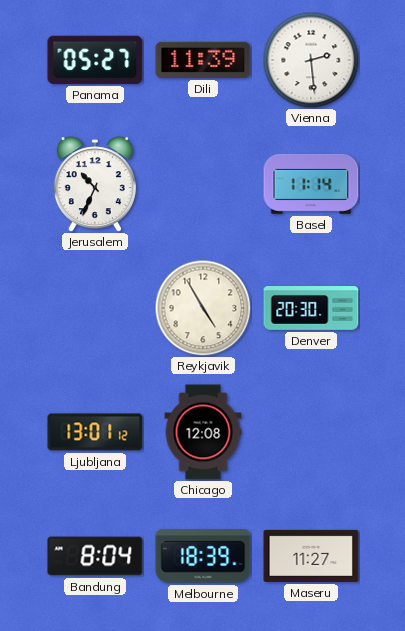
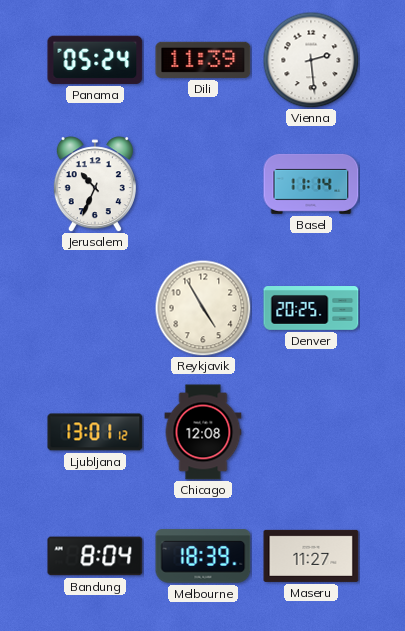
Panama: 05:27 -> 05:24 (95, 60)
Denver: 20:30 -> 20:25 (311, 309)
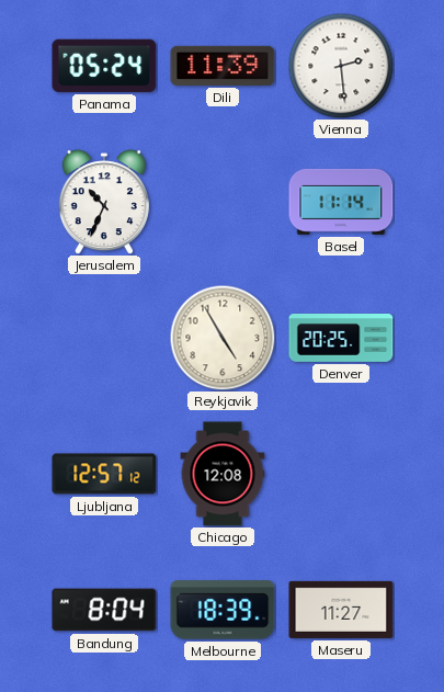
Ljubljana: 13:01 -> 12:57 (104, 474)
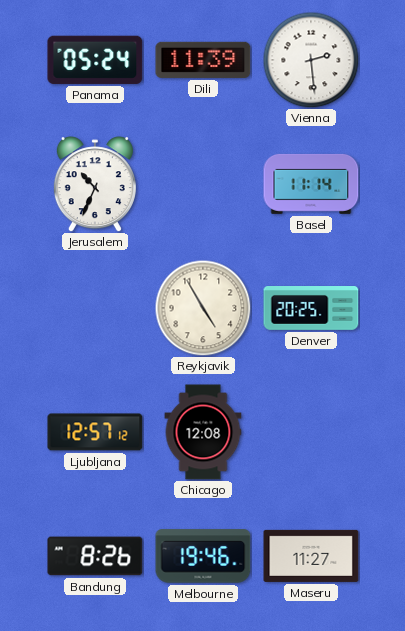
Bandung: 8:04 -> 8:26 (95, 556)
Melbourne: 18:39 -> 19:46 (203, 556)
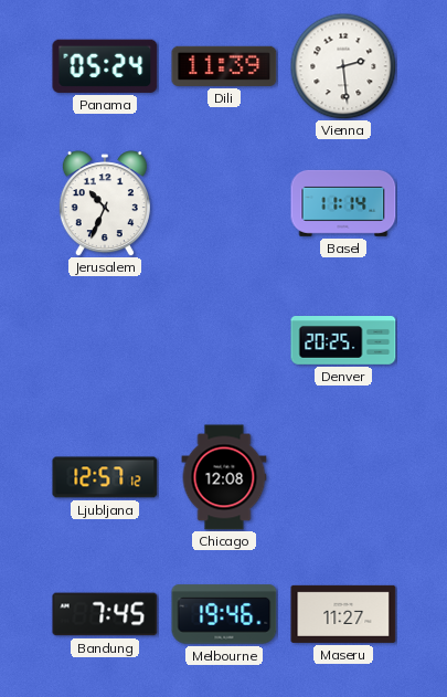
Reykjavik: 4:55 -> none (203, 308)
Bandung: 8:26 -> 7:45 (105, 614)
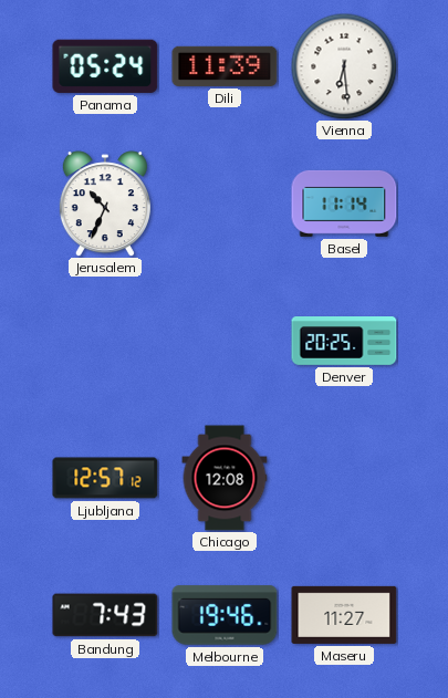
Vienna: 2:29 -> 6:29 (344, 66)
Bandung: 7:45 -> 7:43 (105, 615)
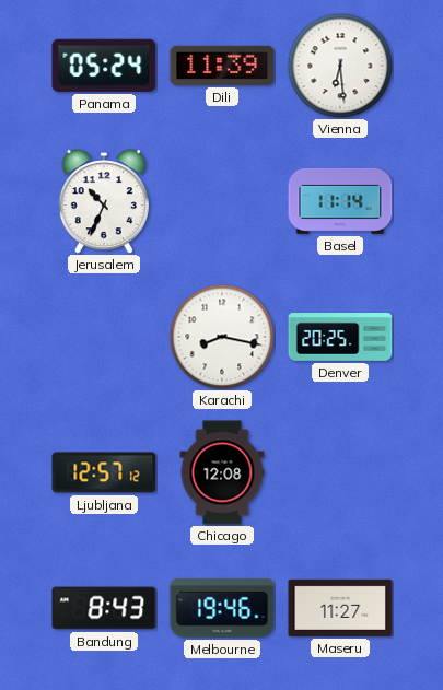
Karachi: none -> 8:17 (222, 337)
Bandung: 7:43 -> 8:43 (104, 608)
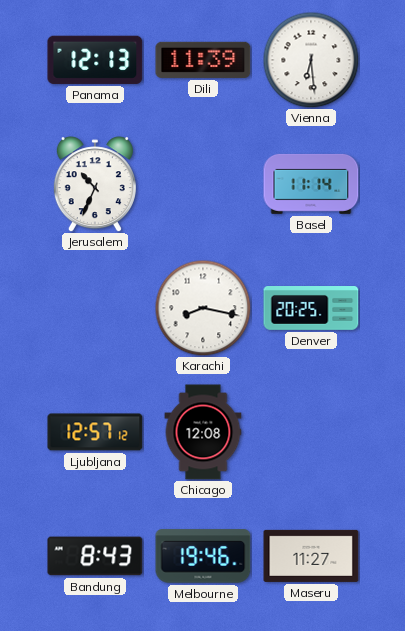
Panama: 05:24 -> 12:13 (95, 60)
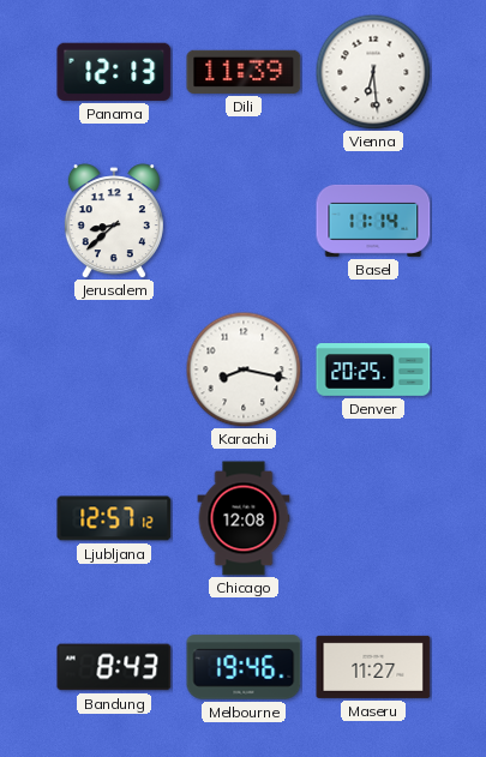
Jerusalem: 10:34 -> 8:38 (114, 221)
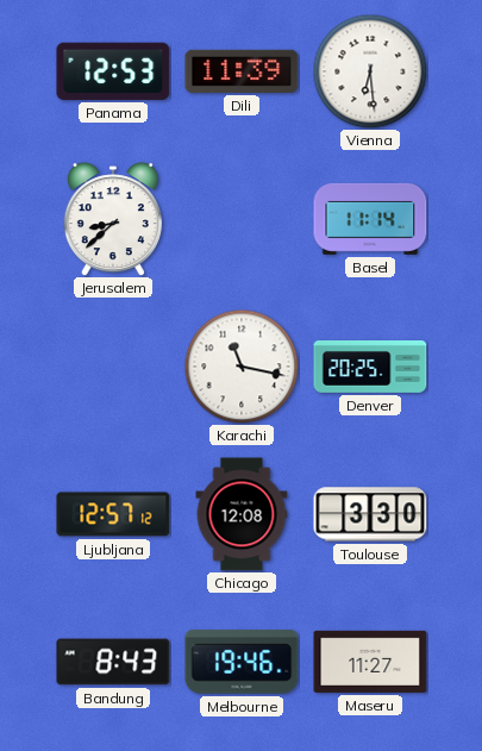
Panama: 12:13 -> 12:53 (113, 71)
Karachi: 8:17 -> 11:17 (242, 367)
Toulouse: none -> 3:30 (370, 514)
